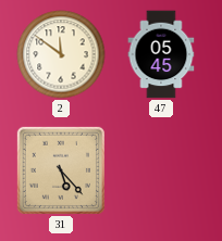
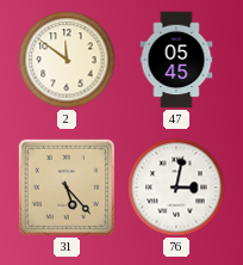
76: none -> 3:02 (176, 187)
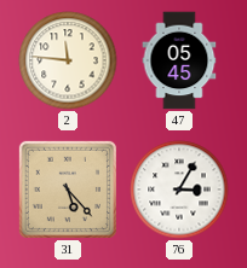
2: 11:51 -> 11:46 (68, 60)
76: 3:02 -> 3:05 (179, 190)
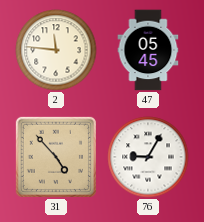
31: 5:23 -> 4:53 (56, 157)
76: 3:05 -> 9:05 (148, 157)
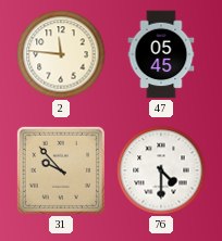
31: 4:53 -> 9:53 (61, 170)
76: 9:05 -> 4:30 (161, 170)
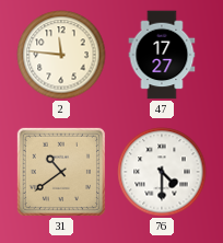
47: 05:45 -> 17:27 (162, 55)
31: 9:53 -> 10:39 (61, 172)
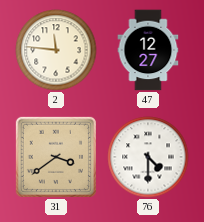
47: 17:27 -> 12:27 (148, 50)
31: 10:39 -> 3:39 (56, 157)
